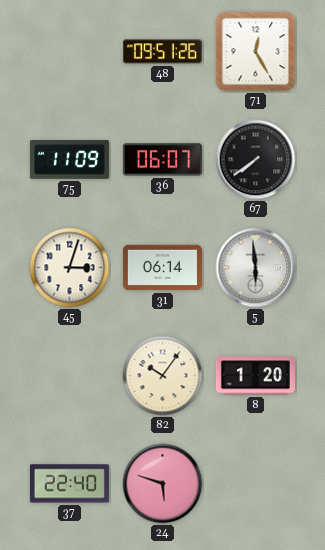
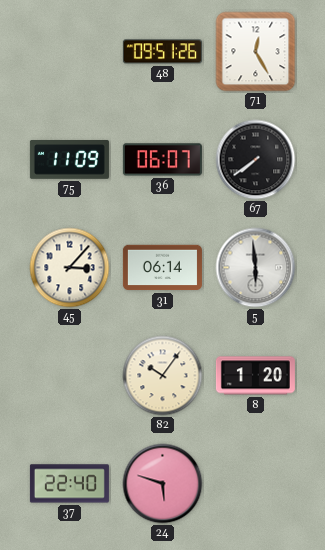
45: 3:03 -> 3:07 (70, 268)
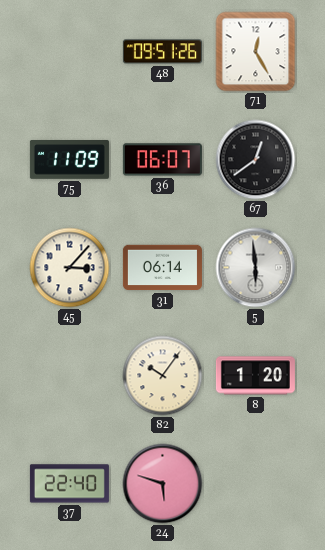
67: 7:39 -> 12:39 (256, 160)
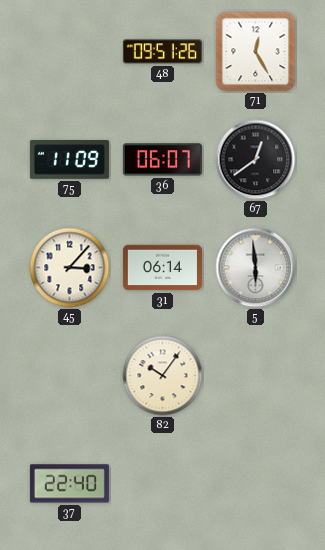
8: 1:20 -> none (255, 376)
24: 5:48 -> none (163, 484)
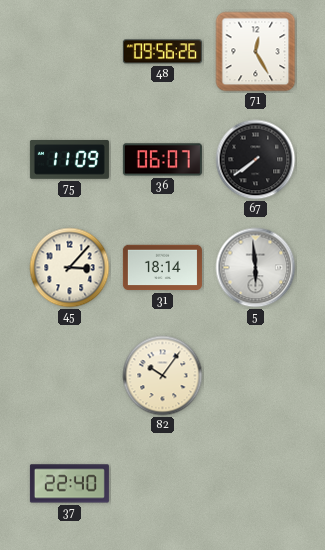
48: 09:51 -> 09:56 (162, 52)
67: 12:39 -> 7:39 (256, 160)
31: 06:14 -> 18:14 (162, 268)
